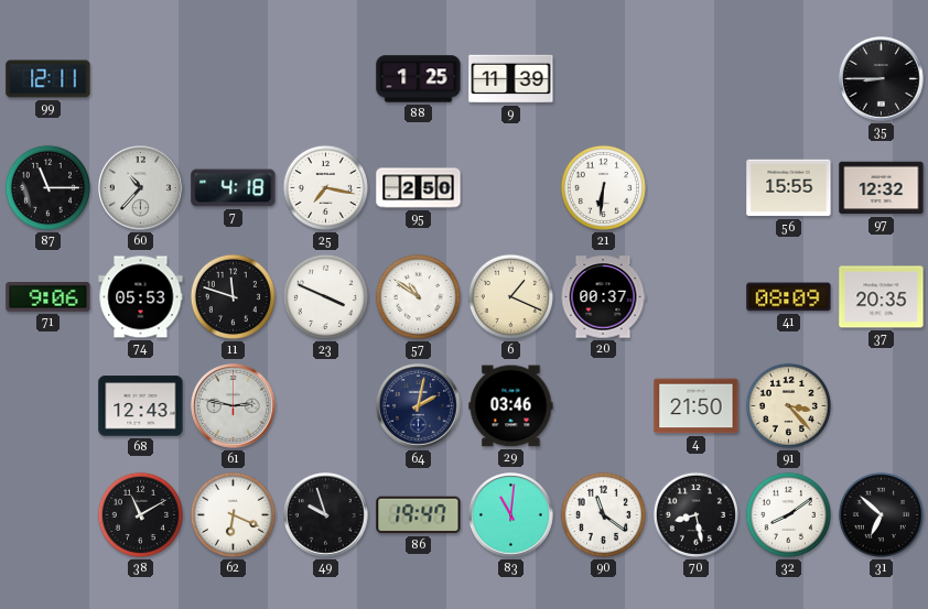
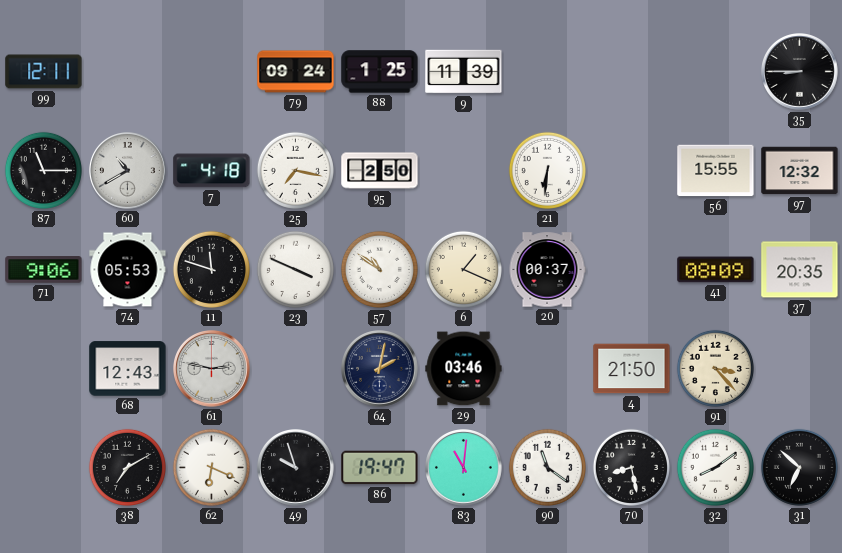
79: none -> 09:24 (296, 72)
60: 10:37 -> 10:40 (128, 171)
38: 11:10 -> 7:10 (127, 467)
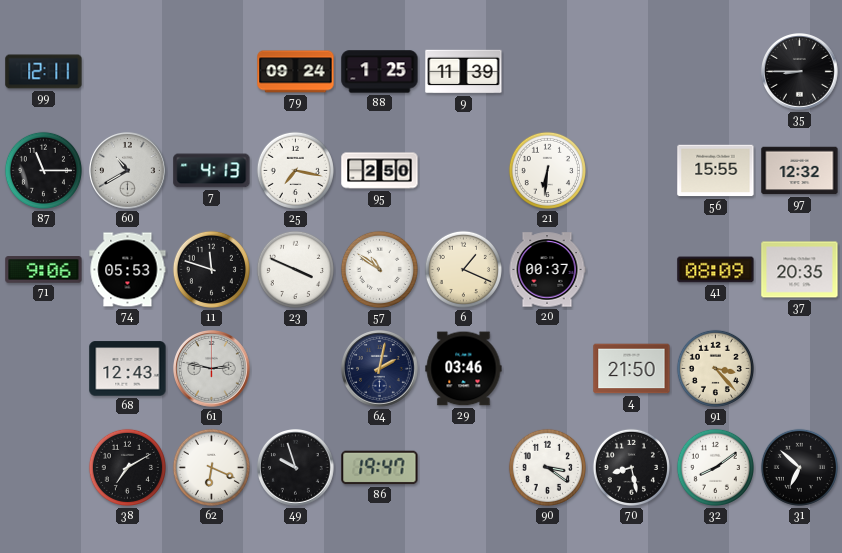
7: 4:18 -> 4:13 (212, 171)
83: 11:01 -> none (464, 468)
90: 11:21 -> 3:21 (547, 467)
